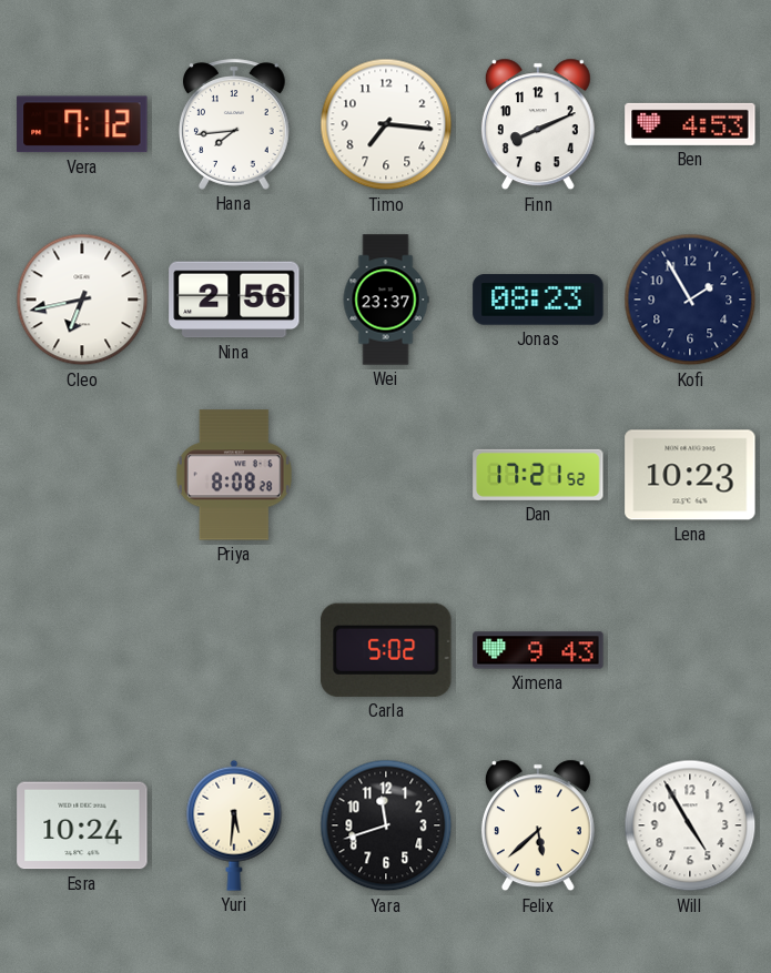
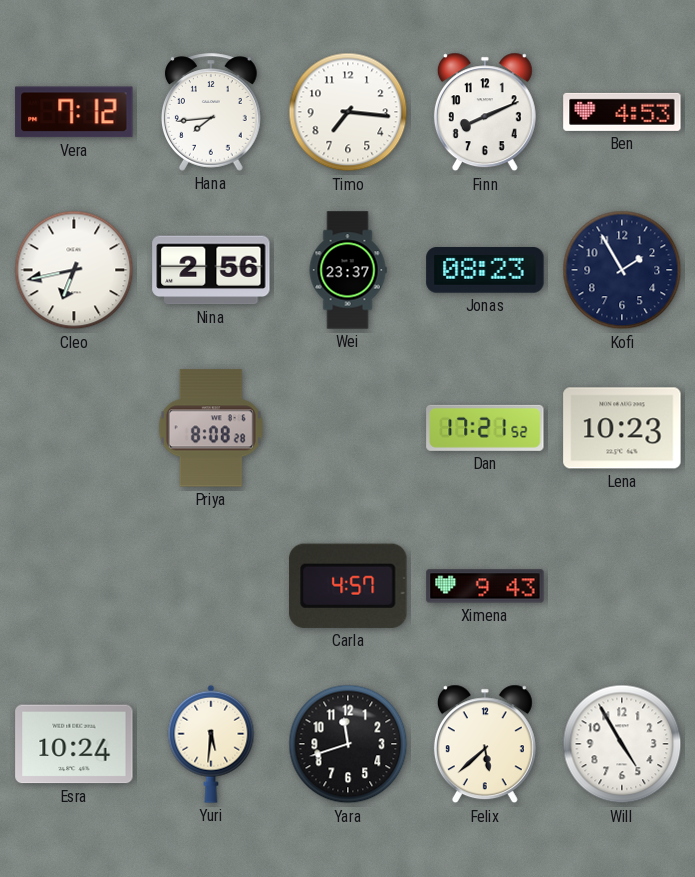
Carla: 5:02 -> 4:57 (348, 586)
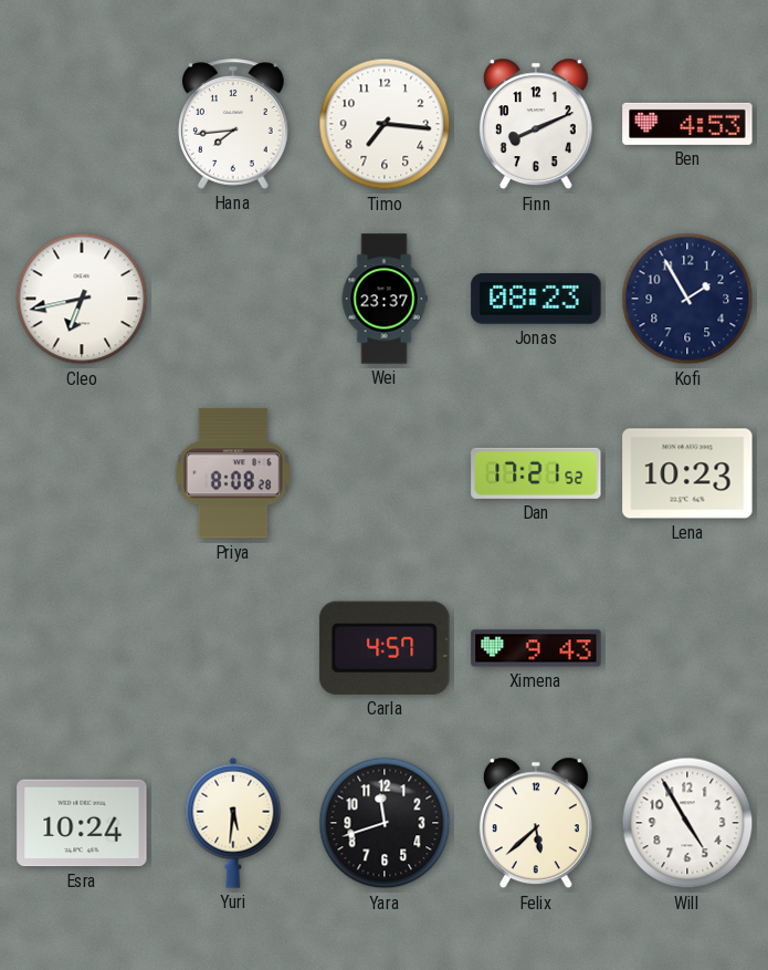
Vera: 7:12 -> none (74, 112)
Nina: 2:56 -> none (211, 270)
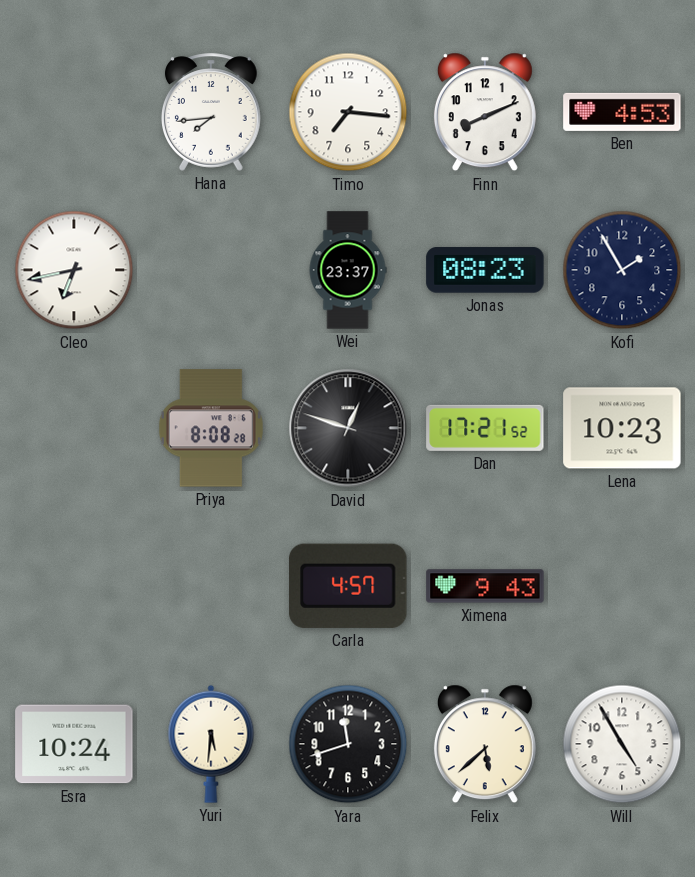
David: none -> 12:48 (348, 428)
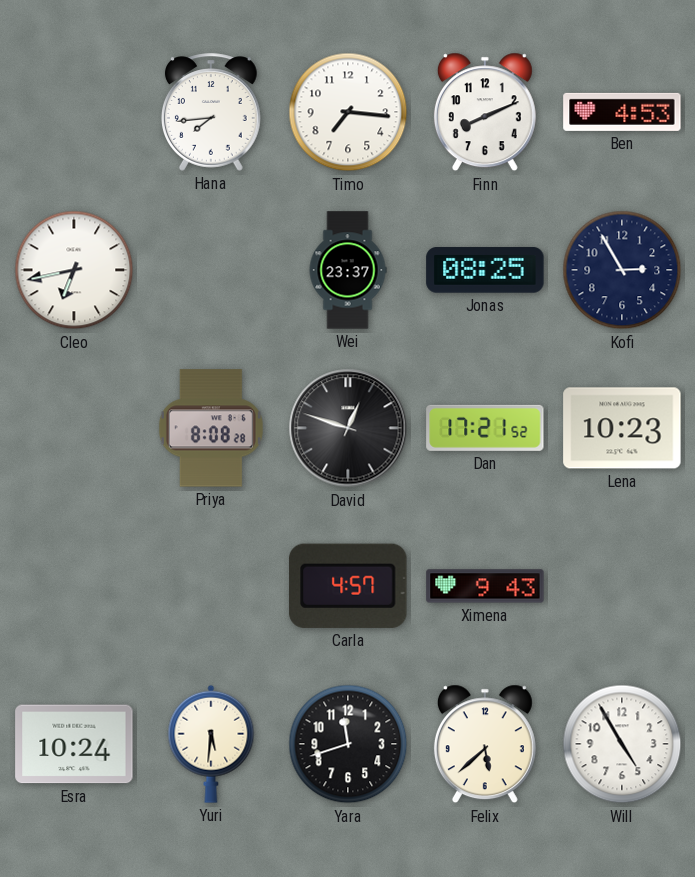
Jonas: 08:23 -> 08:25 (485, 270)
Kofi: 1:55 -> 2:55 (622, 270)
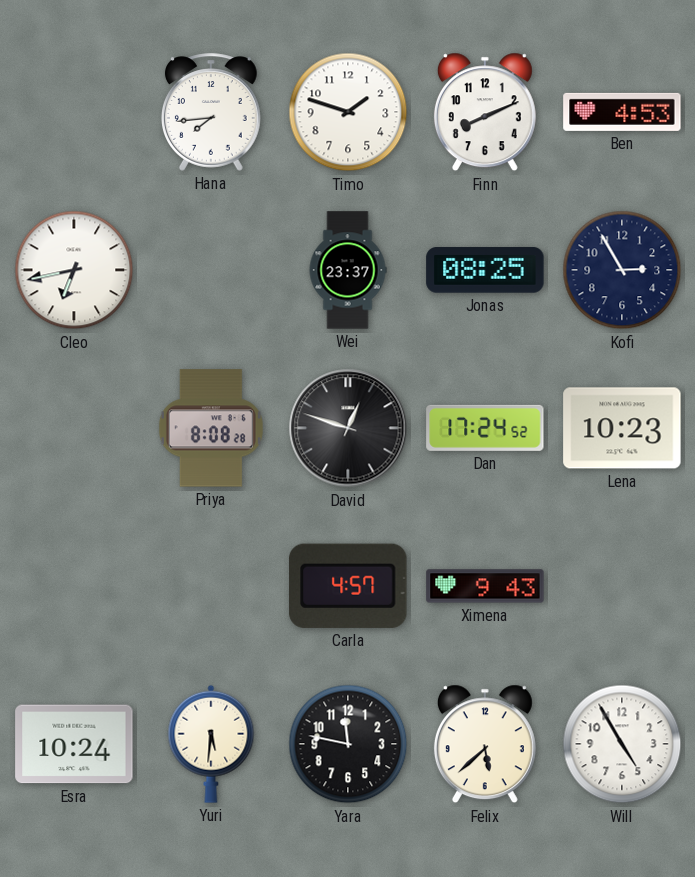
Timo: 7:16 -> 1:48 (348, 112)
Dan: 17:21 -> 17:24 (485, 428)
Yara: 11:42 -> 11:47 (348, 744)
